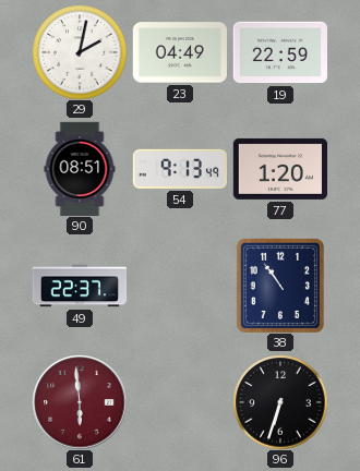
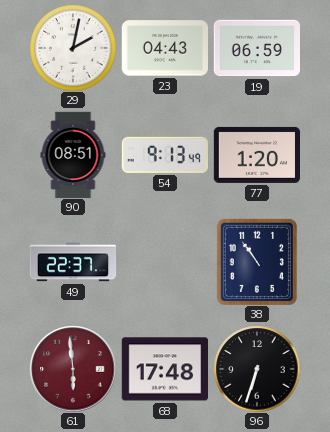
23: 04:49 -> 04:43 (164, 48)
19: 22:59 -> 06:59 (256, 48)
68: none -> 17:48 (164, 369)
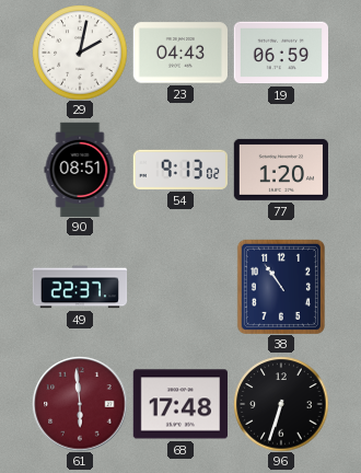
54: 9:13:49 -> 9:13:02 (179, 170)
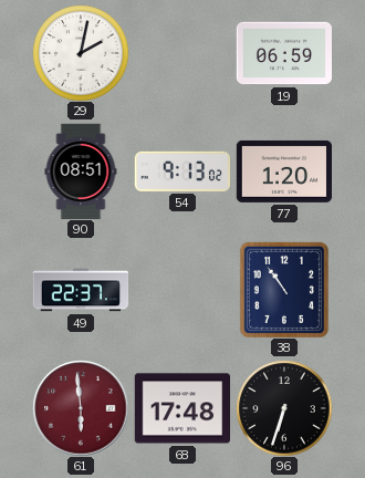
23: 04:43 -> none (179, 53)
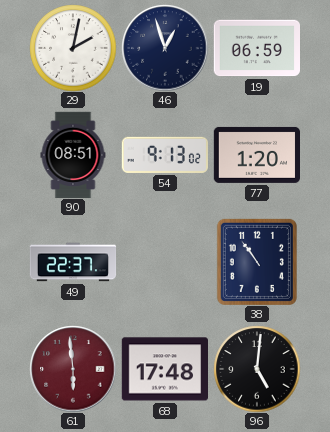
46: none -> 12:57 (165, 48)
96: 6:33 -> 5:01 (257, 369)
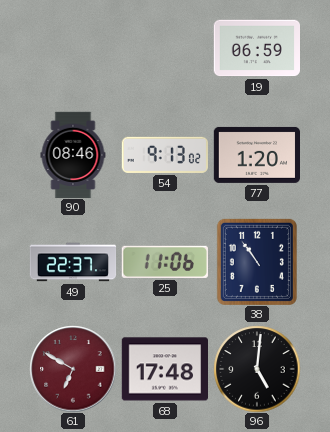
29: 2:02 -> none (73, 48)
46: 12:57 -> none (165, 48)
90: 08:51 -> 08:46 (73, 155)
25: none -> 11:06 (165, 262)
61: 5:59 -> 6:50 (73, 369)
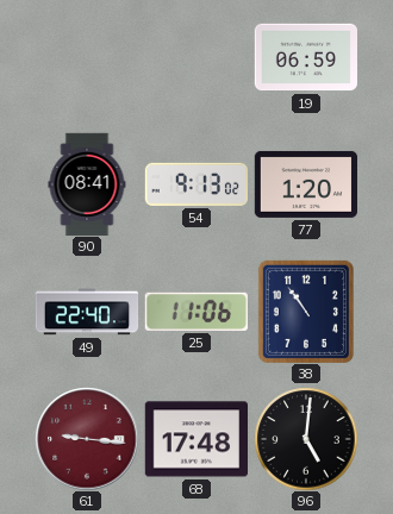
90: 08:46 -> 08:41 (87, 184)
49: 22:37 -> 22:40 (87, 312)
61: 6:50 -> 9:16 (87, 439)
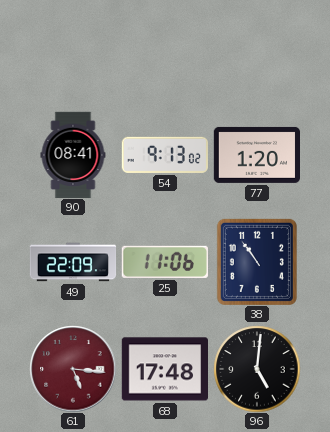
19: 06:59 -> none (305, 57)
49: 22:40 -> 22:09 (73, 262)
61: 9:16 -> 5:16 (73, 369)
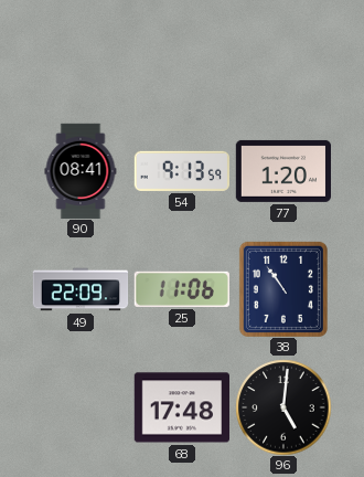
54: 9:13:02 -> 9:13:59 (181, 171)
61: 5:16 -> none (73, 369)
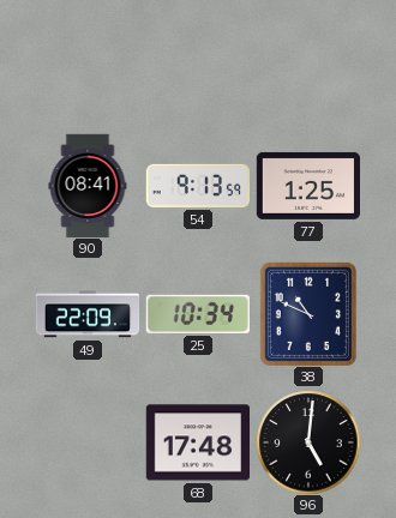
77: 1:20 -> 1:25 (307, 186)
25: 11:06 -> 10:34 (198, 314)
38: 10:54 -> 10:49 (308, 314)
